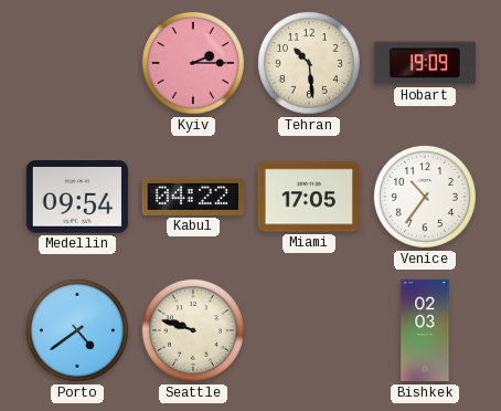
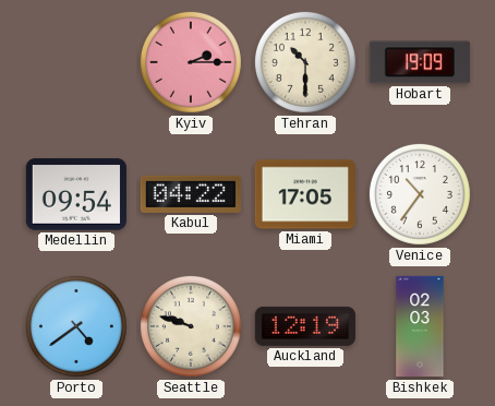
Tehran: 10:29 -> 10:30 (305, 62)
Auckland: none -> 12:19 (305, 326)
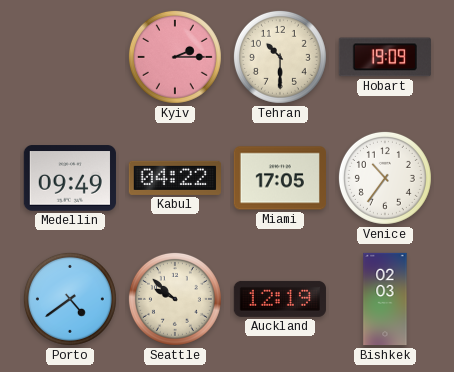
Medellin: 09:54 -> 09:49 (70, 178)
Seattle: 9:48 -> 9:52 (175, 299)
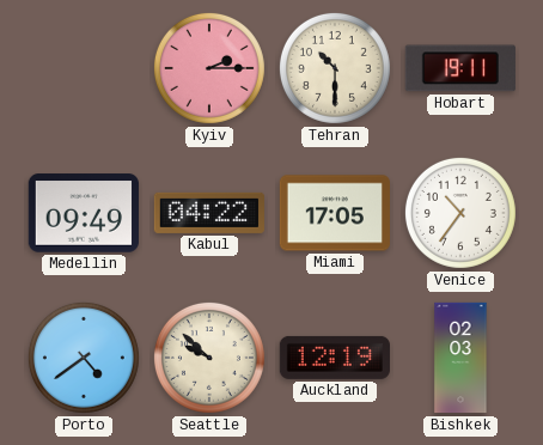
Hobart: 19:09 -> 19:11 (460, 68)
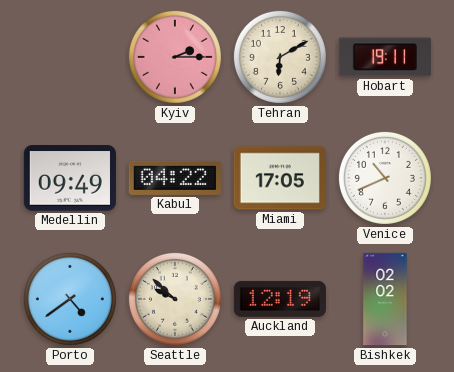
Tehran: 10:30 -> 6:10 (280, 57)
Venice: 10:36 -> 10:41 (385, 178)
Bishkek: 02:03 -> 02:02 (385, 299)
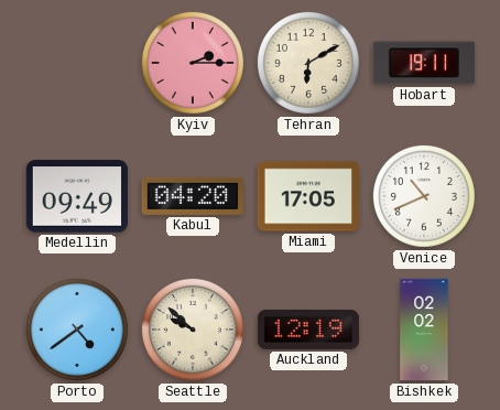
Kabul: 04:22 -> 04:20 (192, 196)
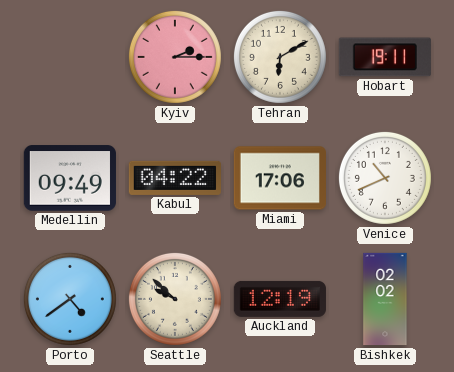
Kabul: 04:20 -> 04:22 (174, 178)
Miami: 17:05 -> 17:06 (280, 178)
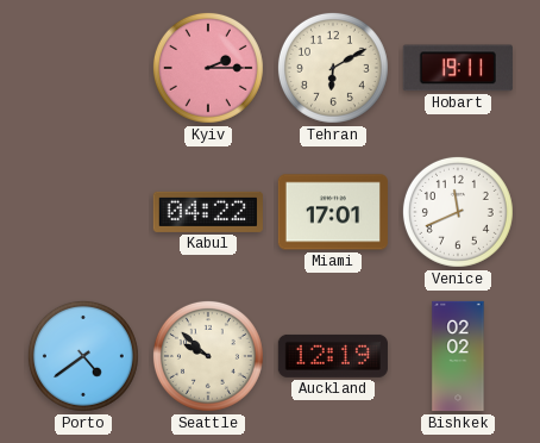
Medellin: 09:49 -> none (70, 178)
Miami: 17:06 -> 17:01 (333, 212)
Venice: 10:41 -> 11:41 (458, 212)
